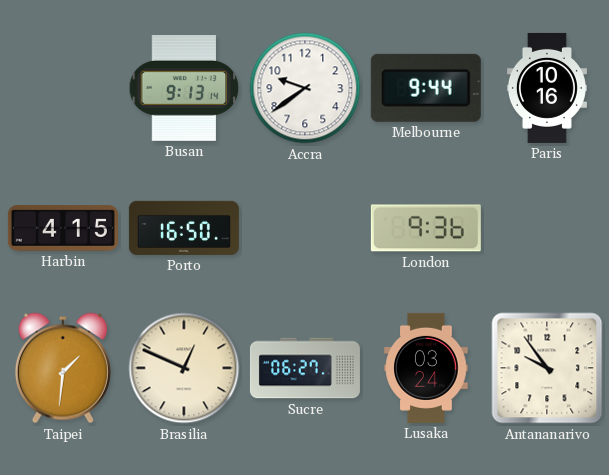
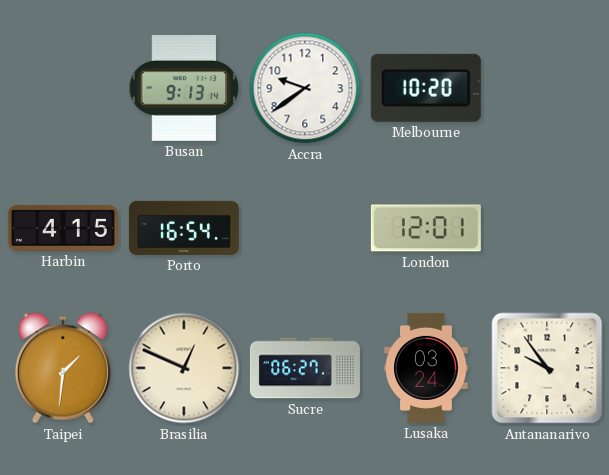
Melbourne: 9:44 -> 10:20 (426, 88)
Paris: 10:16 -> none (547, 88)
Porto: 16:50 -> 16:54 (184, 228)
London: 9:36 -> 12:01 (426, 228)
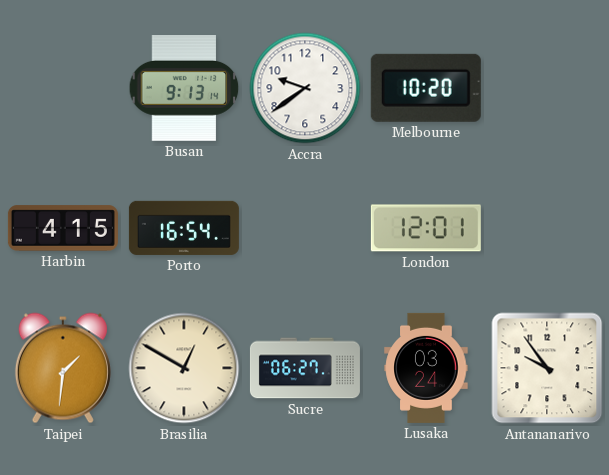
Brasilia: 12:49 -> 12:50 (184, 368)
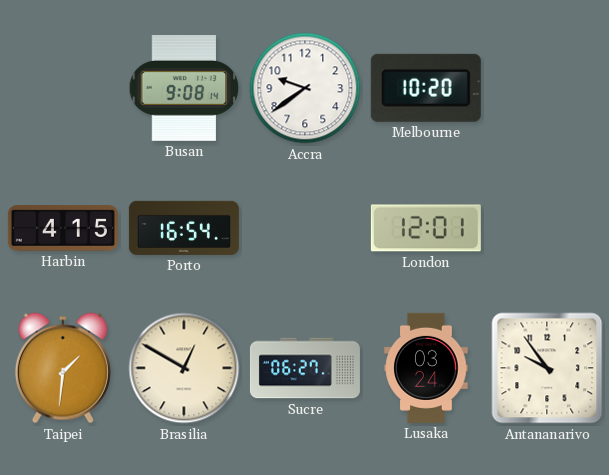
Busan: 9:13 -> 9:08 (184, 89)
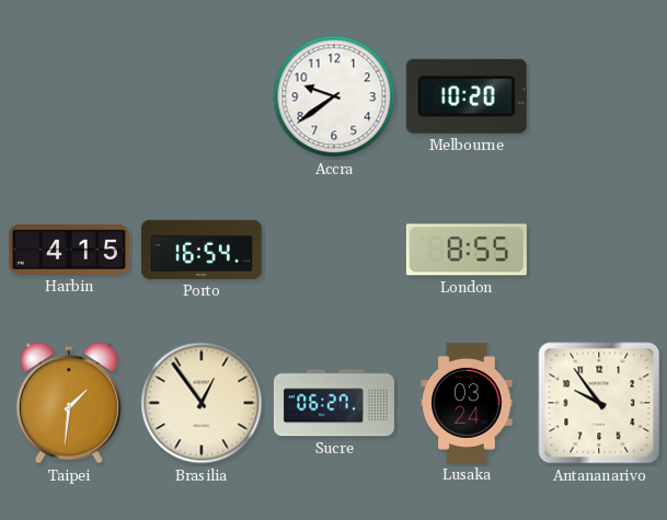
Busan: 9:08 -> none (184, 89)
London: 12:01 -> 8:55 (467, 250)
Brasilia: 12:50 -> 12:54 (202, 403)
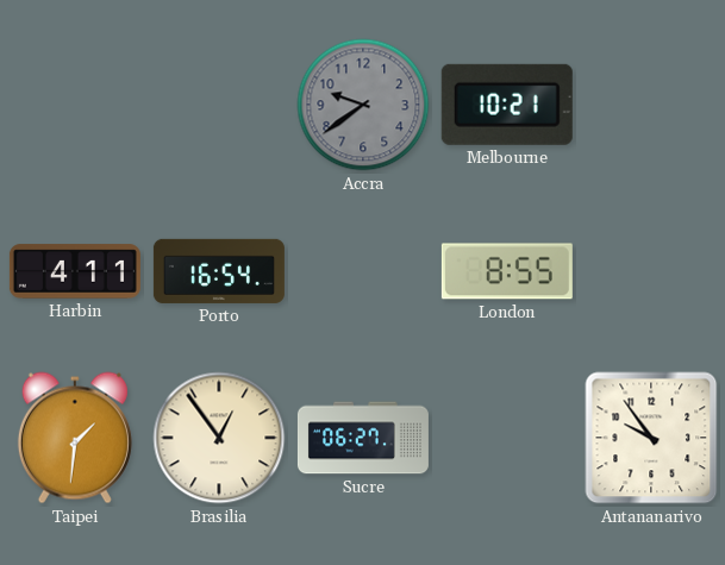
Accra dial: white -> grey (363, 105)
Melbourne: 10:20 -> 10:21 (507, 105)
Harbin: 4:15 -> 4:11 (75, 271)
Lusaka: 03:24 -> none (467, 403)
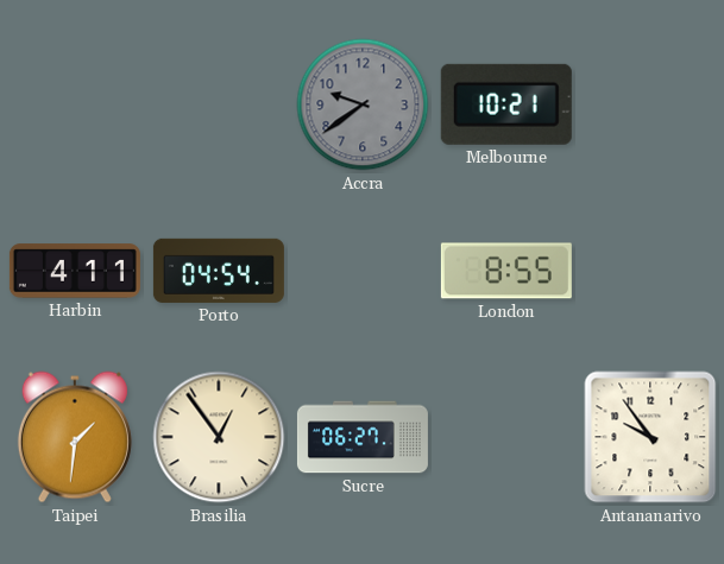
Porto: 16:54 -> 04:54 (219, 271)
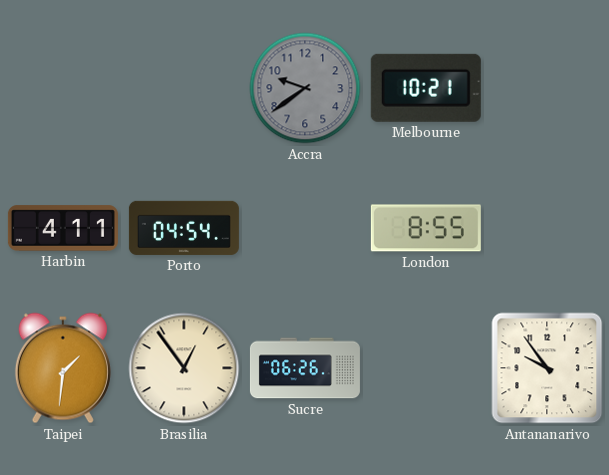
Sucre: 06:27 -> 06:26 (305, 368)
